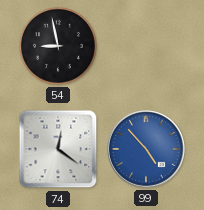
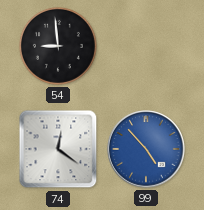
54: 8:58 -> 8:59 (58, 46)
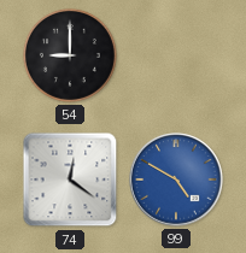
54: 8:59 -> 9:00 (70, 55)
99: 4:53 -> 4:50 (176, 180)
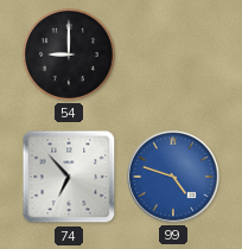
74: 12:21 -> 6:53 (69, 177)
99: 4:50 -> 4:48 (173, 177)
